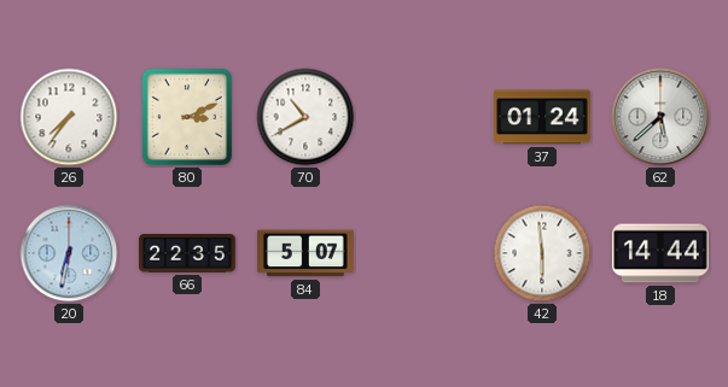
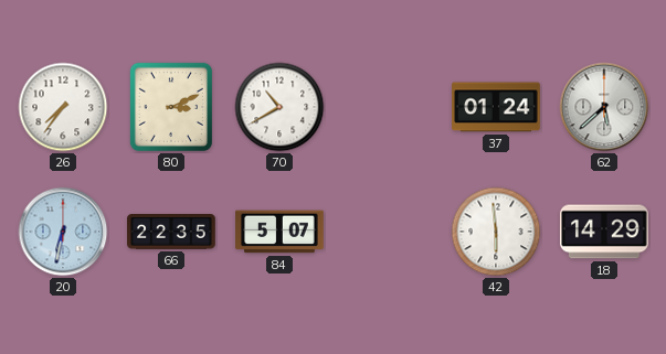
18: 14:44 -> 14:29 (605, 232)
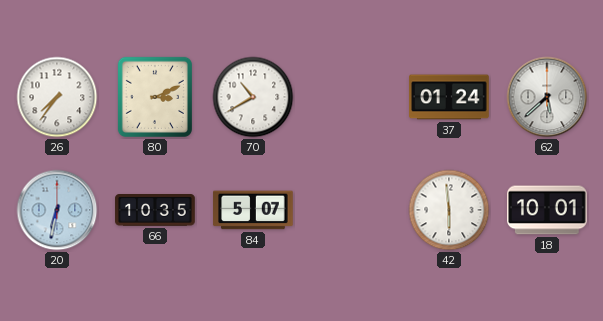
66: 22:35 -> 10:35 (155, 211)
18: 14:29 -> 10:01 (548, 210)
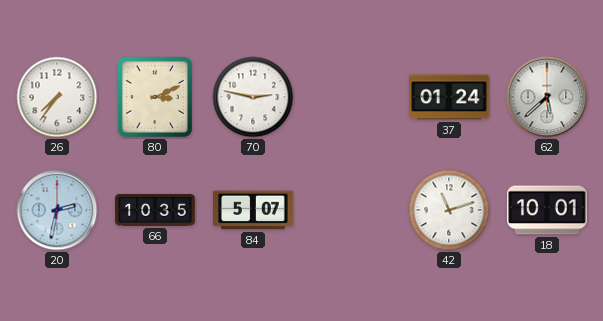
70: 10:40 -> 2:47 (253, 97)
20: 6:32 -> 2:32 (57, 210)
42: 5:59 -> 11:12 (449, 210)
